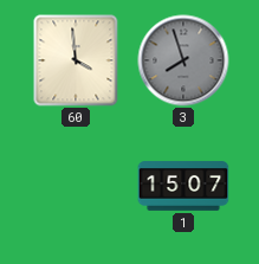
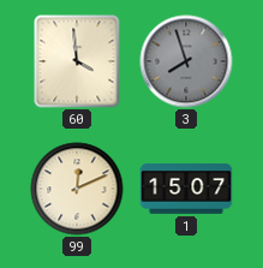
99: none -> 12:11 (77, 189)
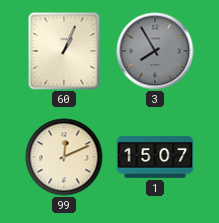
60: 3:59 -> 1:04 (64, 51)
3: 7:57 -> 7:55 (155, 51)
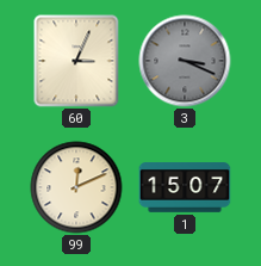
60: 1:04 -> 3:04 (76, 61)
3: 7:55 -> 3:19 (185, 61)
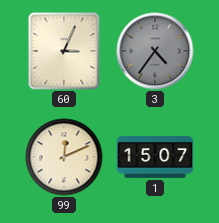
3: 3:19 -> 4:36 (155, 51)
